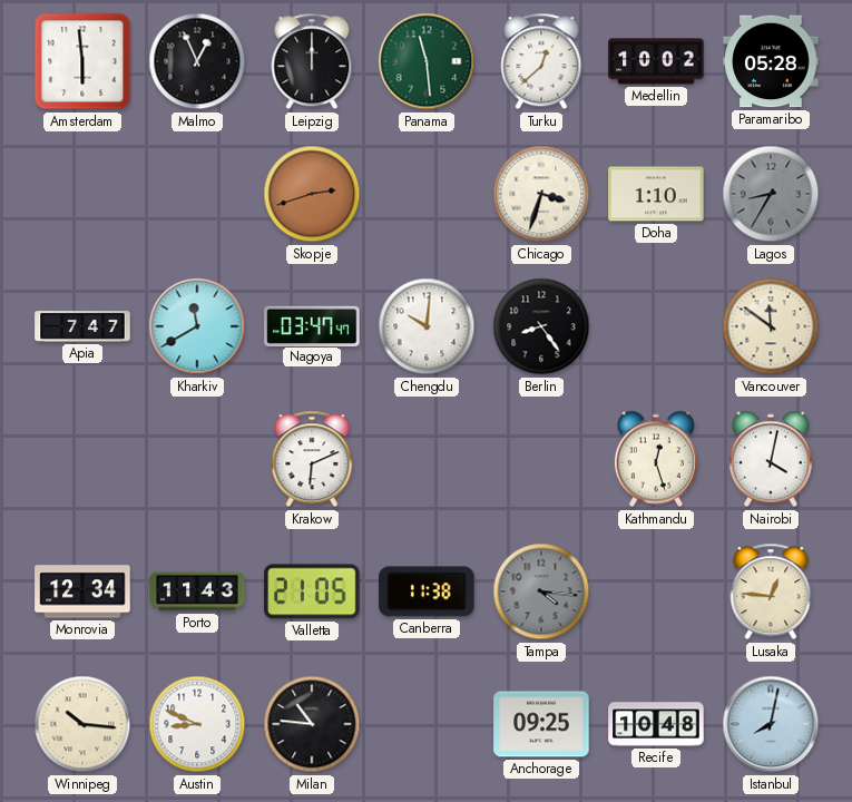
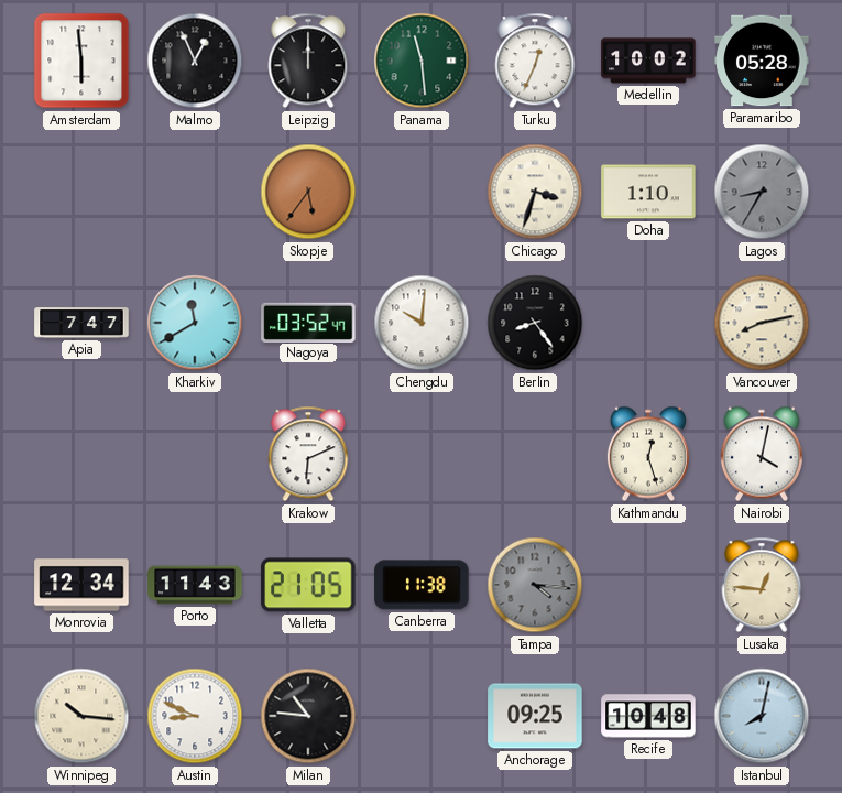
Turku: 12:38 -> 12:34 (535, 61)
Skopje: 2:42 -> 5:36 (308, 192)
Nagoya: 03:47 -> 03:52 (308, 322)
Vancouver: 11:51 -> 8:13 (762, 323)
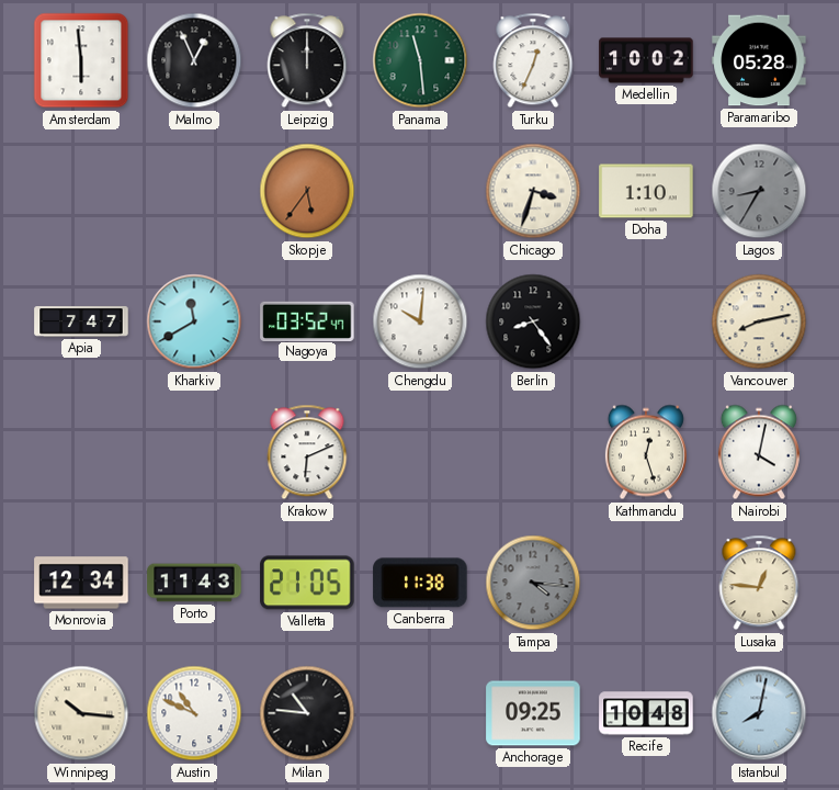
Austin: 8:49 -> 10:49 (194, 713)
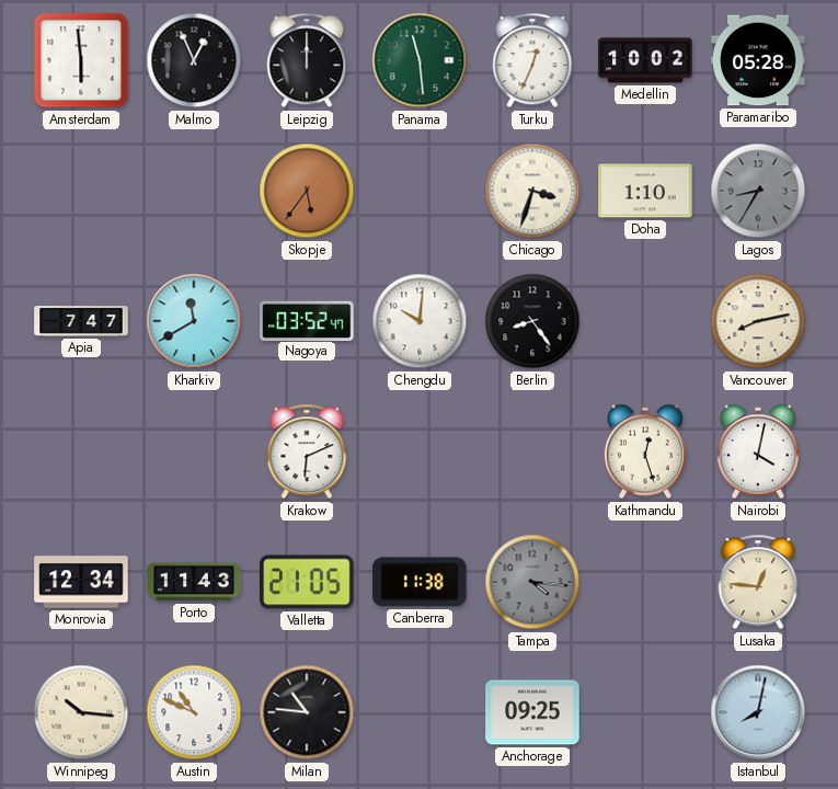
Recife: 10:48 -> none (646, 713)
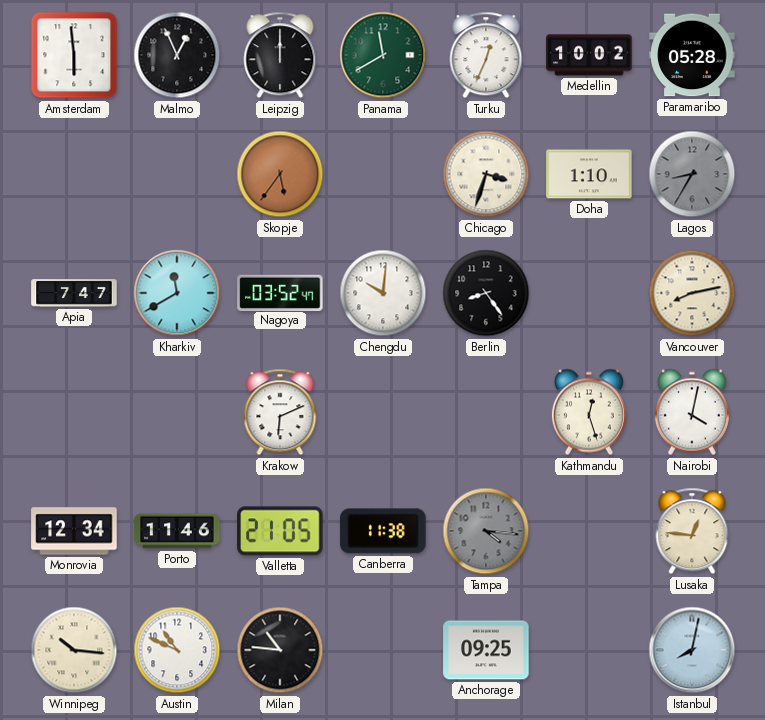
Panama: 11:29 -> 11:40 (383, 55)
Porto: 11:43 -> 11:46 (177, 531)
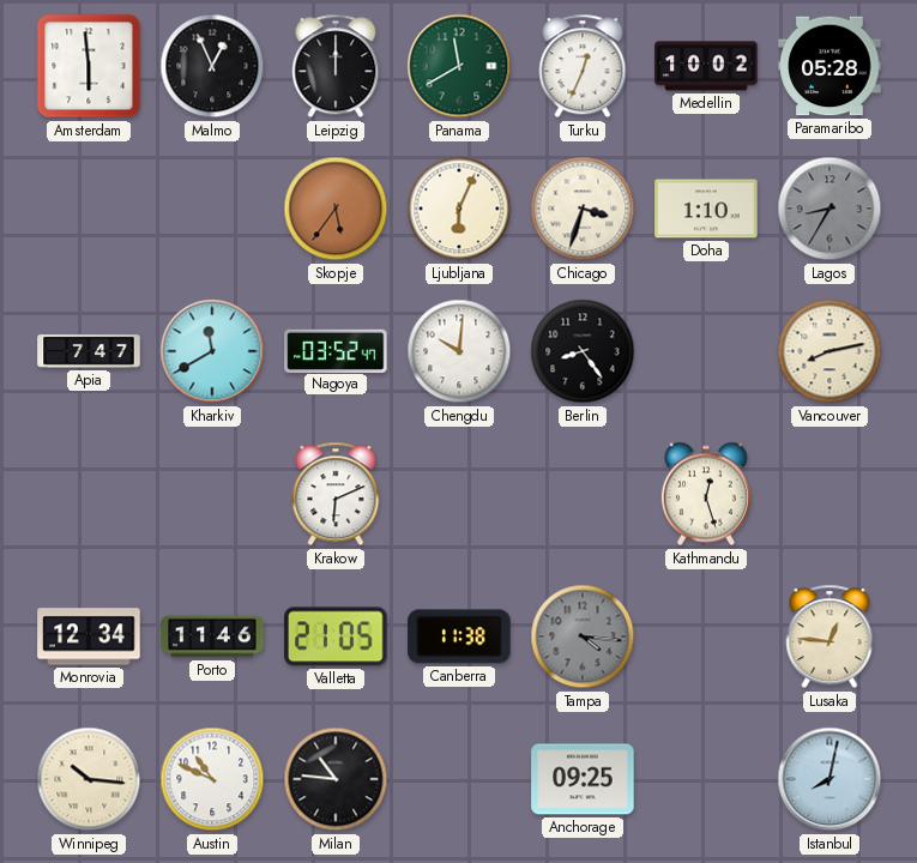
Ljubljana: none -> 6:04 (459, 209)
Nairobi: 4:02 -> none (692, 412)
